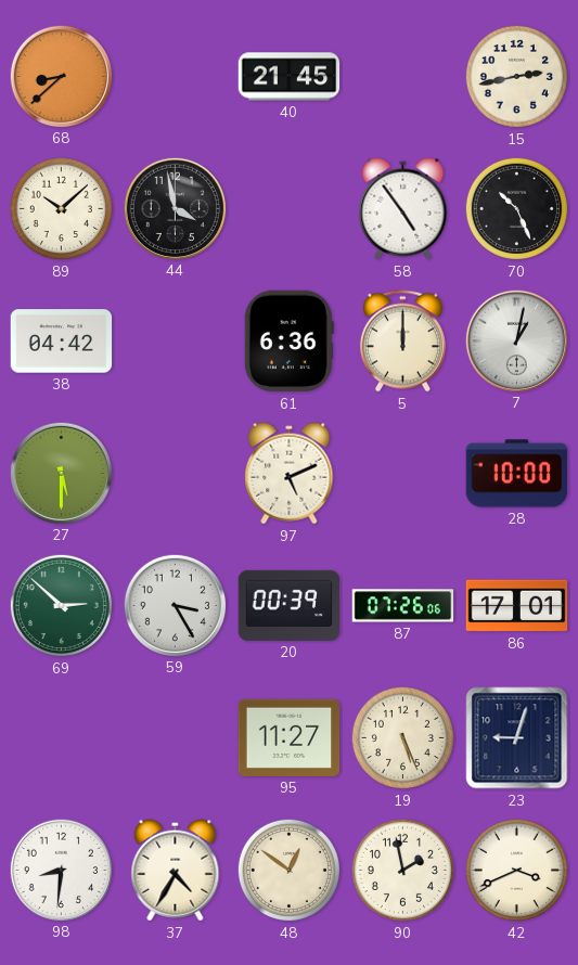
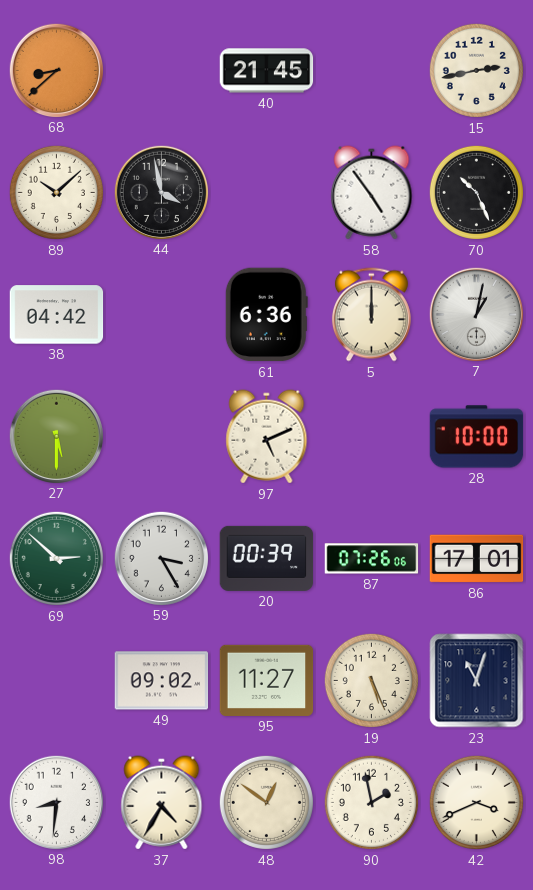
49: none -> 09:02 (162, 681)
23: 9:03 -> 11:03 (477, 681)
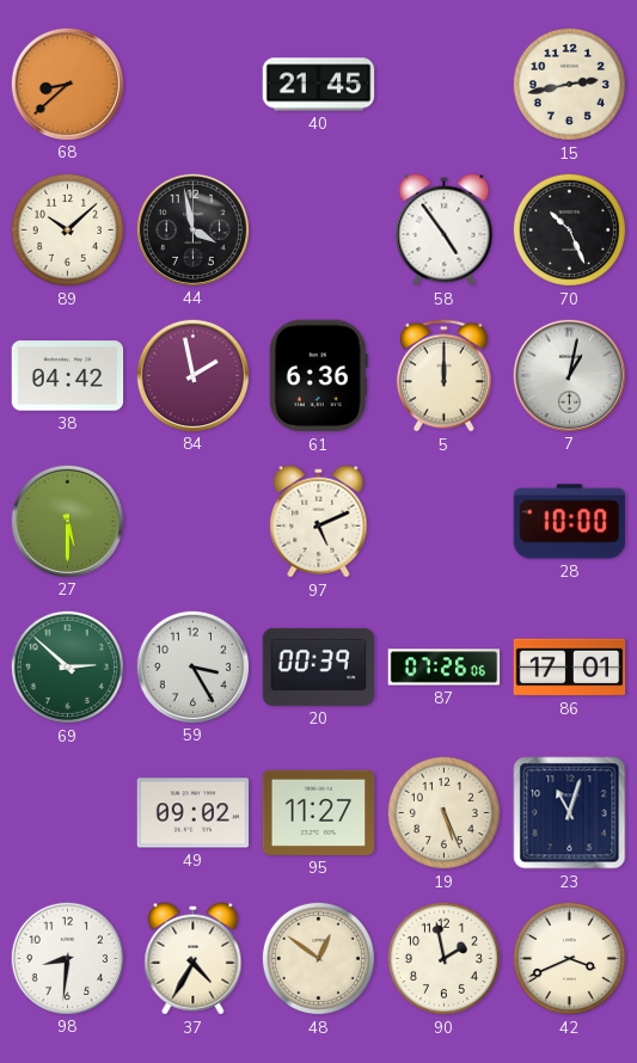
84: none -> 1:58 (192, 375)
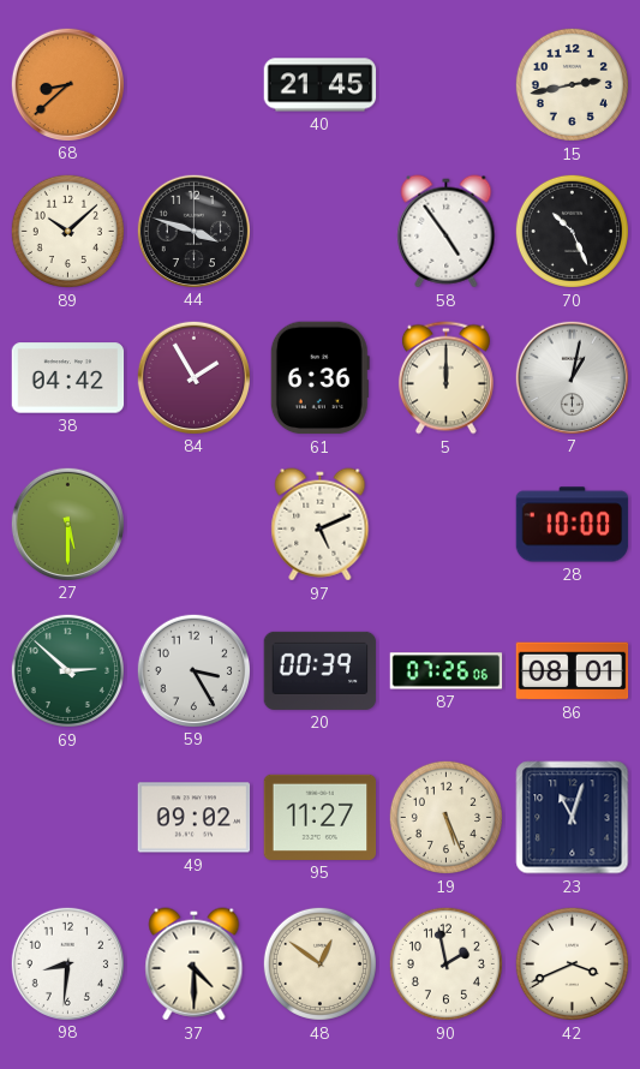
44: 3:58 -> 3:48 (193, 231)
84: 1:58 -> 1:55 (193, 377)
86: 17:01 -> 08:01 (573, 671)
37: 4:35 -> 4:30 (195, 965)
